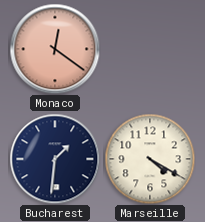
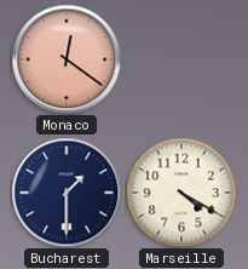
Bucharest: 1:31 -> 1:30 (67, 193)
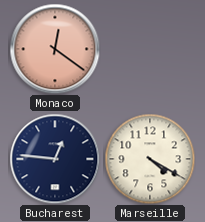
Bucharest: 1:30 -> 12:46 (55, 159)
